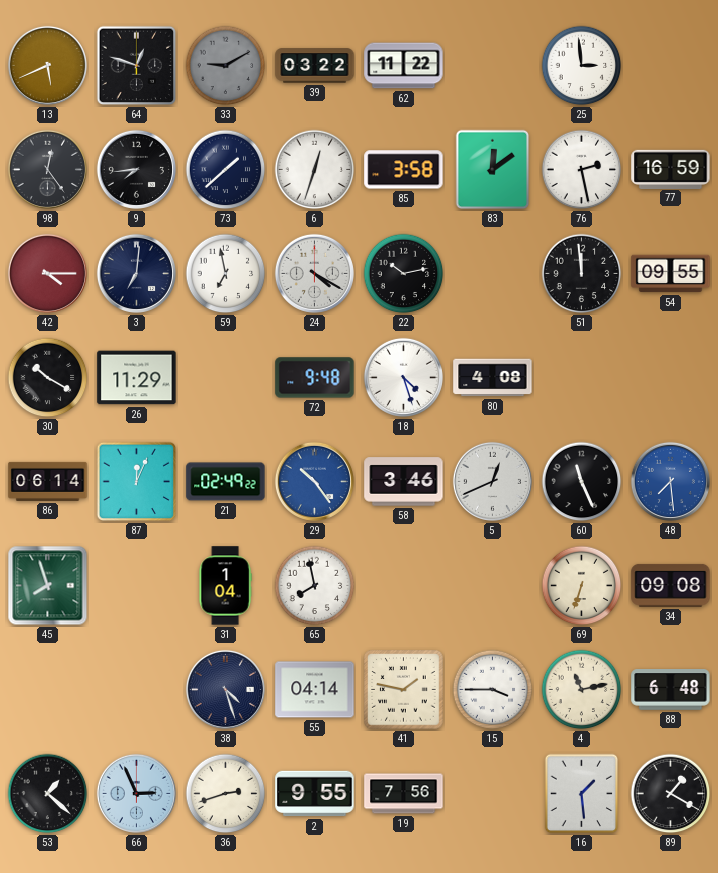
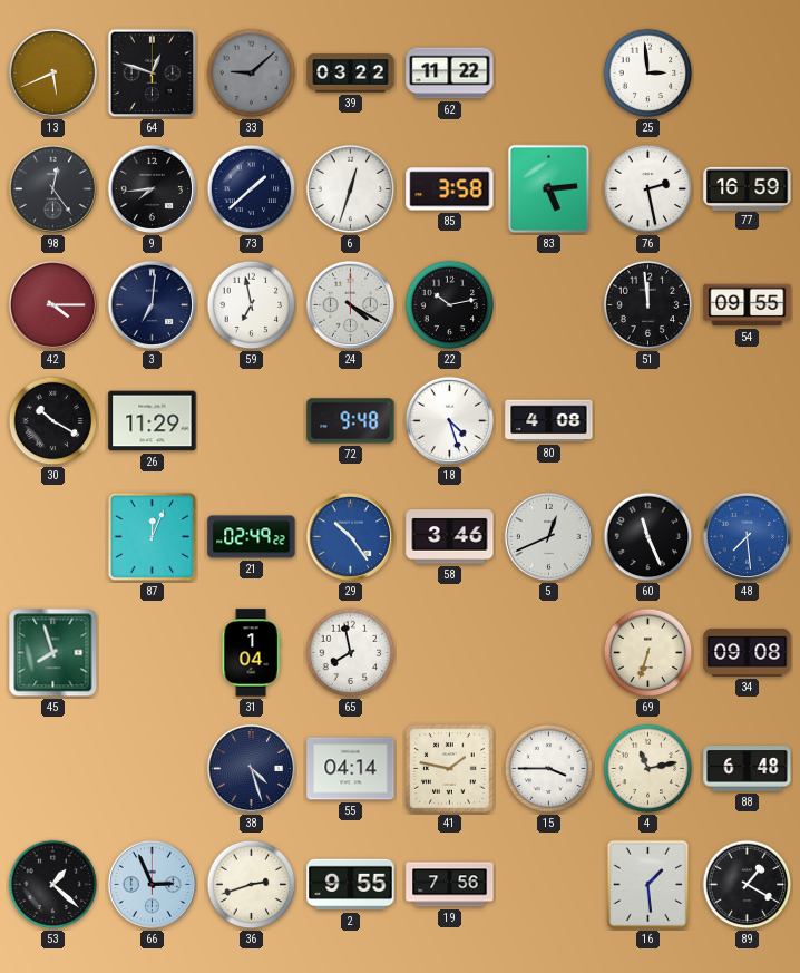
33: 9:10 -> 9:08 (252, 74)
83: 12:09 -> 5:14 (549, 189)
86: 06:14 -> none (48, 481)
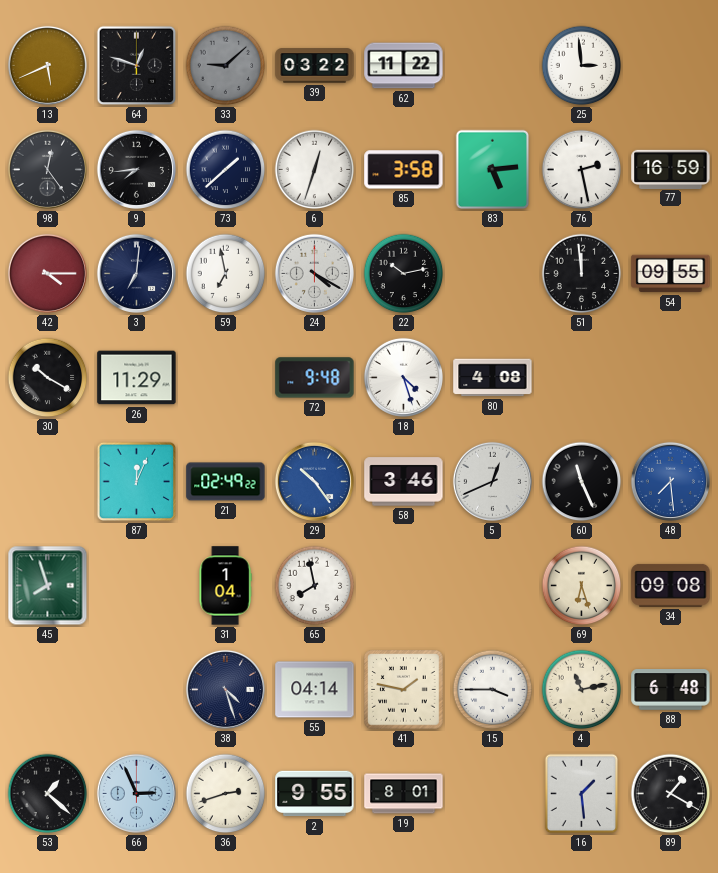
69: 6:33 -> 6:27 (582, 586)
19: 7:56 -> 8:01 (404, 794)
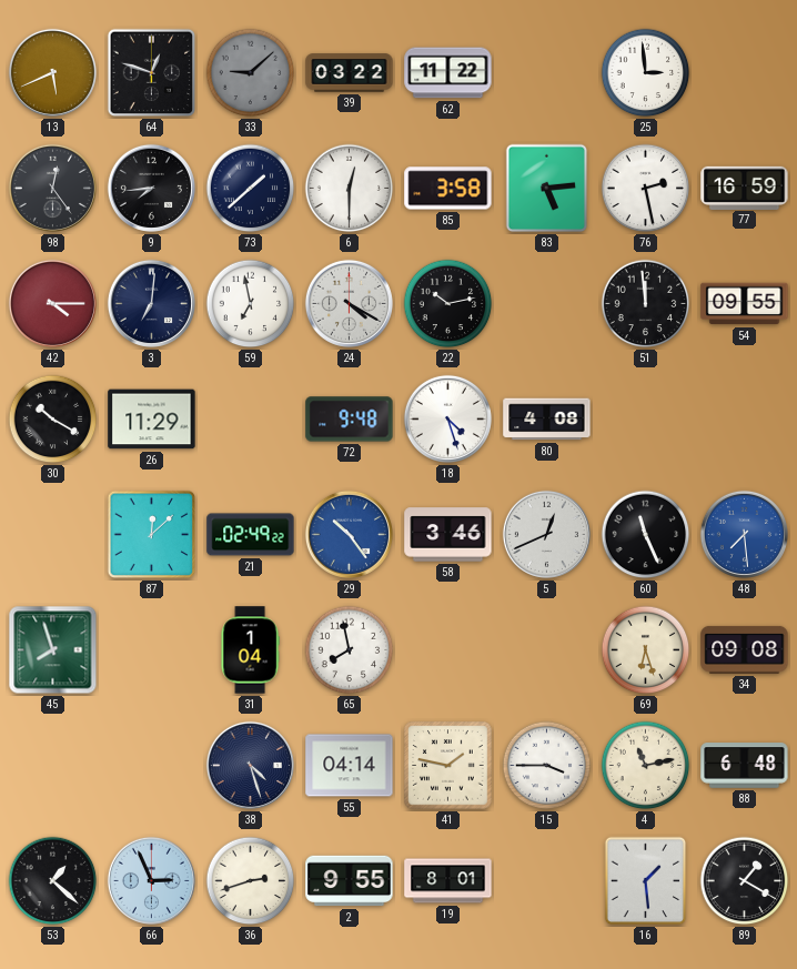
6: 12:33 -> 12:30 (350, 189)
87: 12:04 -> 12:08 (152, 535)
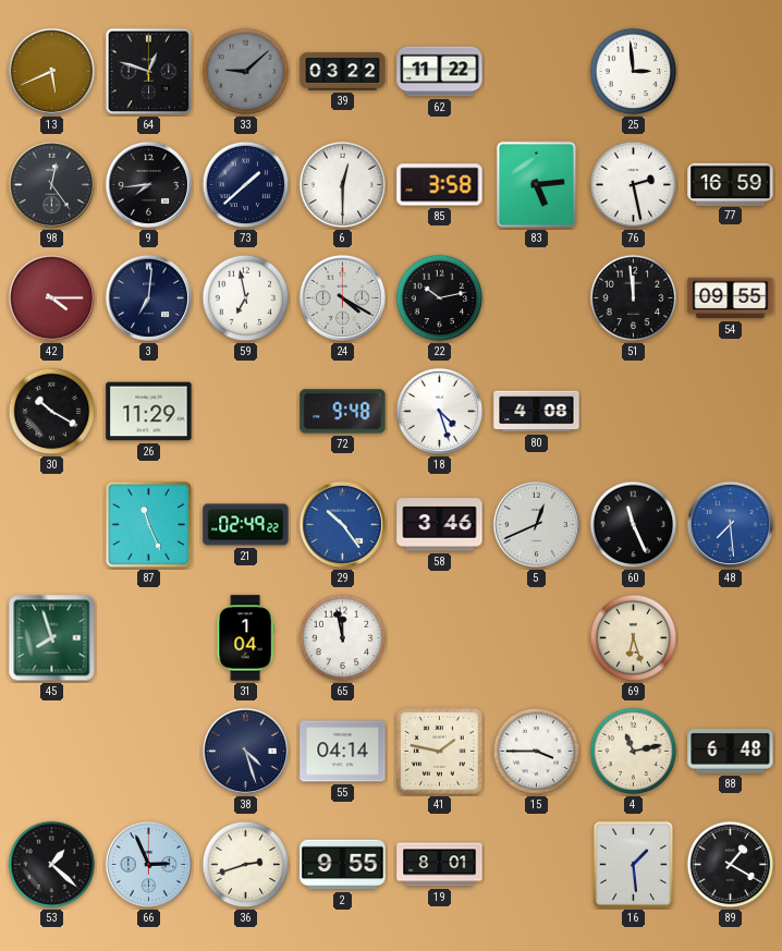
87: 12:08 -> 11:26 (149, 525)
65: 7:58 -> 11:58 (343, 638)
34: 09:08 -> none (745, 649)
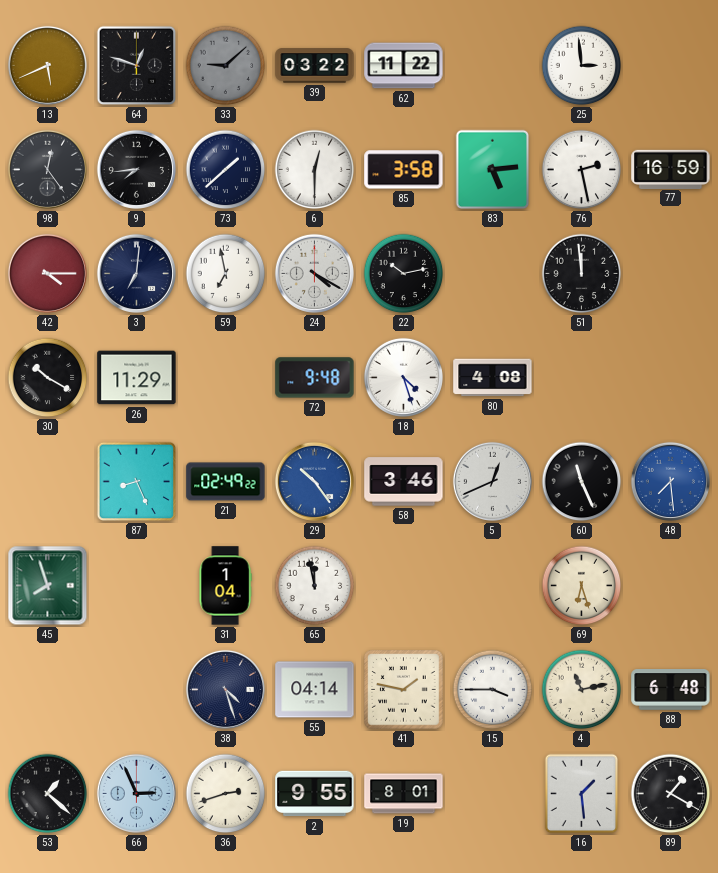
54: 09:55 -> none (731, 298)
87: 11:26 -> 8:26 (137, 482)
